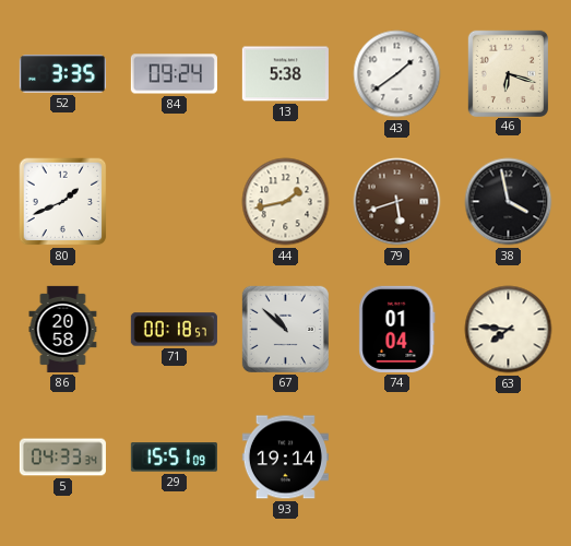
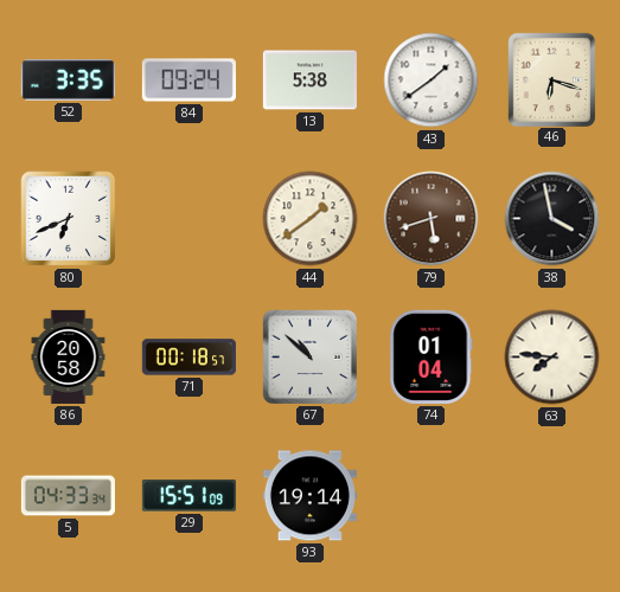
80: 1:41 -> 6:41 (69, 219)
44: 1:43 -> 1:39 (311, 219)
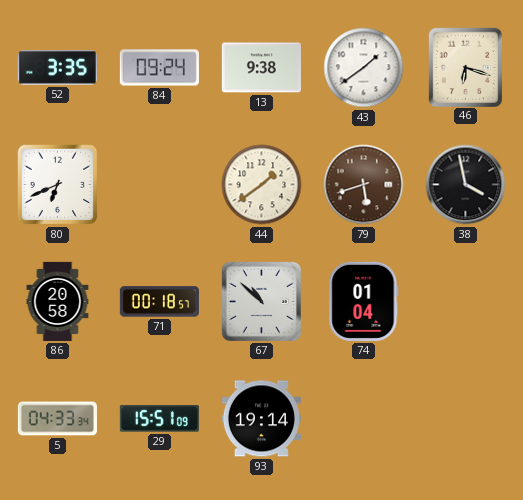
13: 5:38 -> 9:38 (261, 68)
63: 7:46 -> none (552, 358)
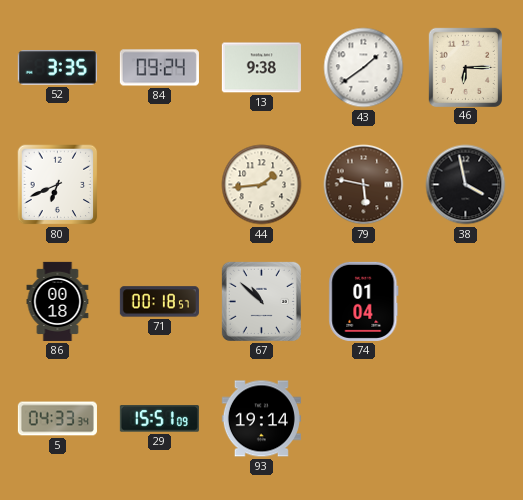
46: 6:18 -> 6:15 (465, 67)
44: 1:39 -> 1:44 (262, 185)
79: 5:42 -> 5:47 (364, 185)
86: 20:58 -> 00:18 (58, 301)
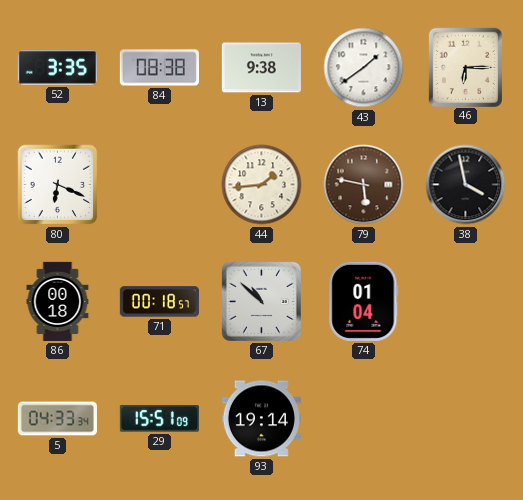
84: 09:24 -> 08:38 (159, 68)
80: 6:41 -> 6:19 (58, 185)
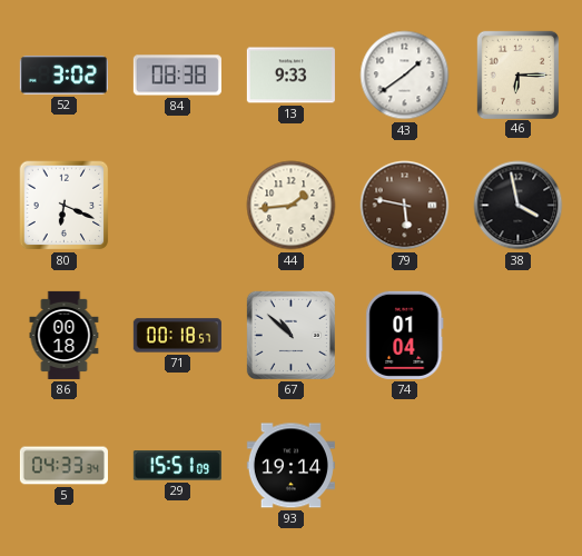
52: 3:35 -> 3:02 (63, 76)
13: 9:38 -> 9:33 (290, 76)
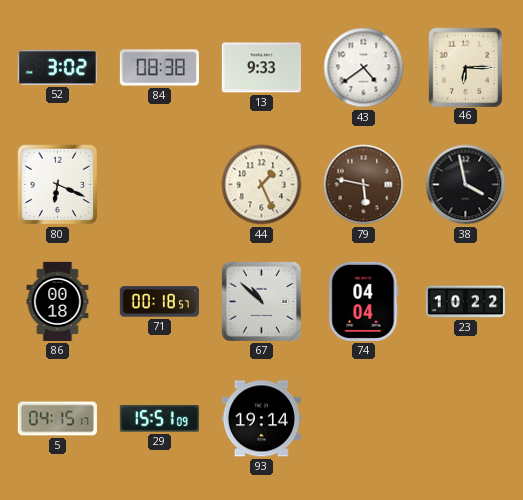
43: 1:39 -> 4:39 (364, 68)
44: 1:44 -> 1:26 (262, 185)
74: 01:04 -> 04:04 (364, 301)
23: none -> 10:22 (465, 302)
5: 04:33 -> 04:15 (57, 419)
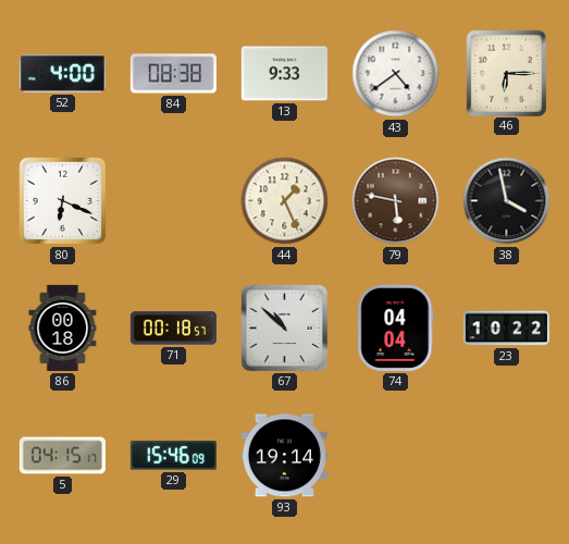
52: 3:02 -> 4:00 (62, 74)
29: 15:51 -> 15:46 (173, 456)
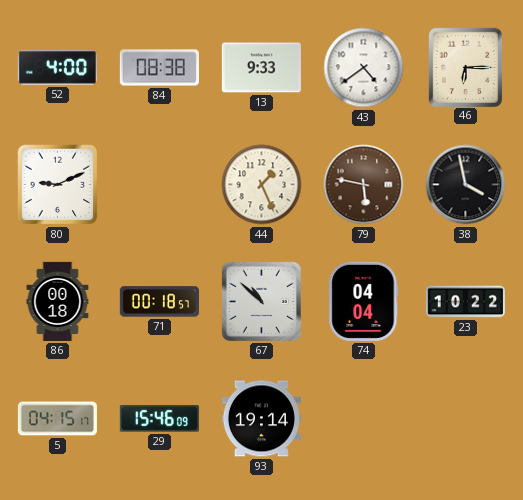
80: 6:19 -> 9:11 (58, 185)
